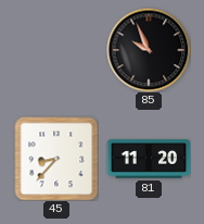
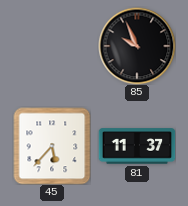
45: 8:37 -> 5:37 (52, 146)
81: 11:20 -> 11:37 (137, 146)
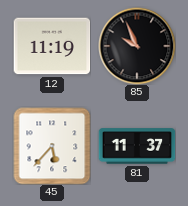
12: none -> 11:19 (52, 46)
